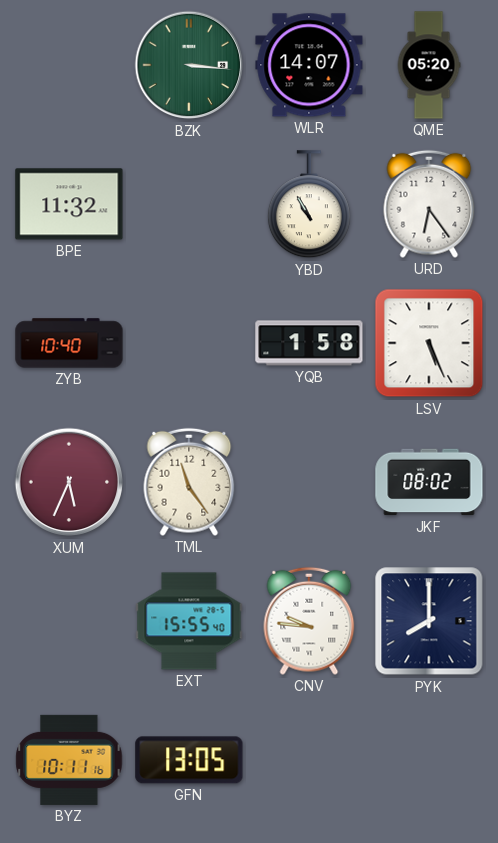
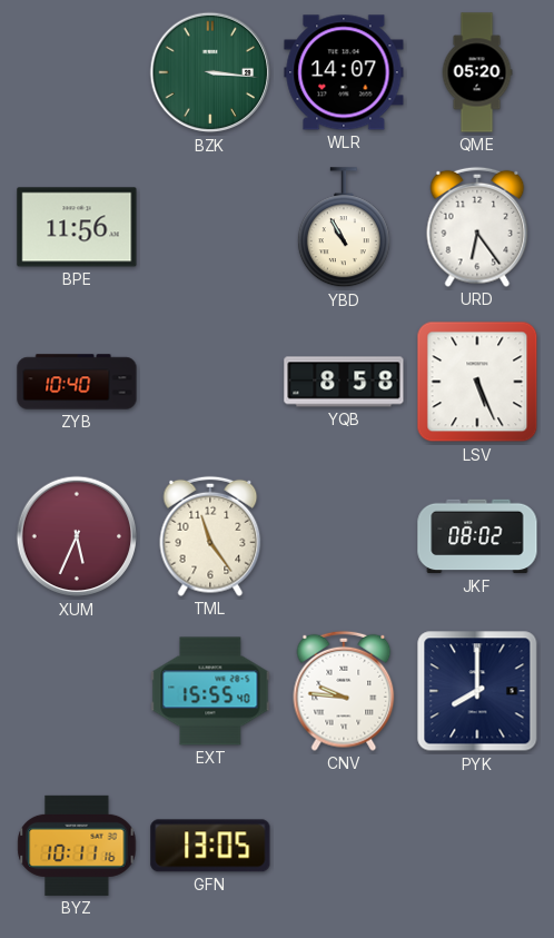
BPE: 11:32 -> 11:56 (77, 227)
YQB: 1:58 -> 8:58 (344, 382)
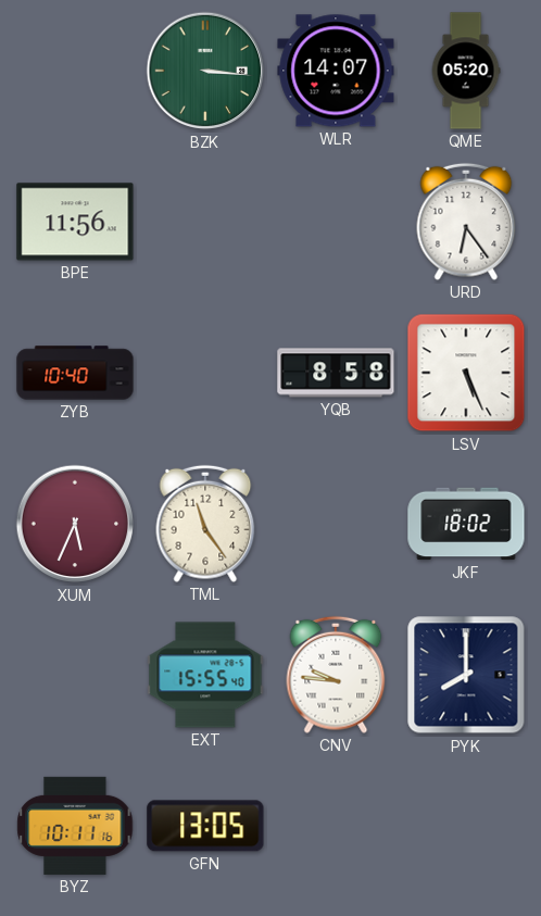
YBD: 10:55 -> none (344, 228)
JKF: 08:02 -> 18:02 (466, 524)
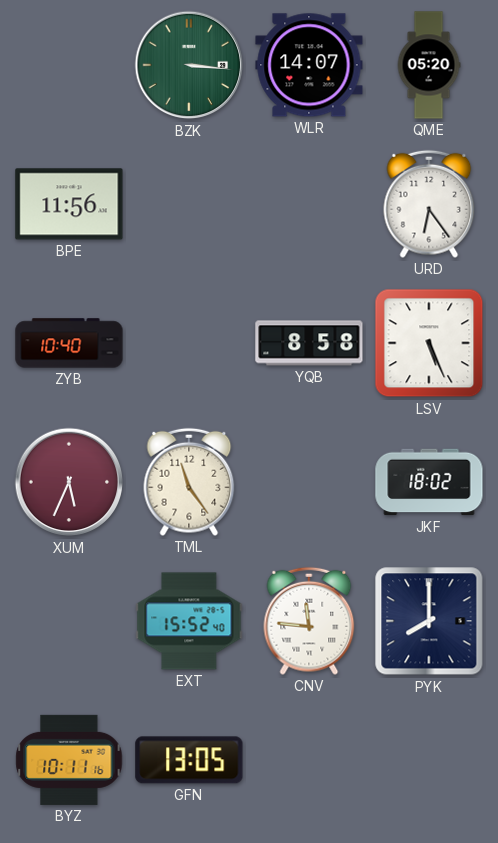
EXT: 15:55 -> 15:52 (189, 621)
CNV: 9:46 -> 11:46 (309, 621)
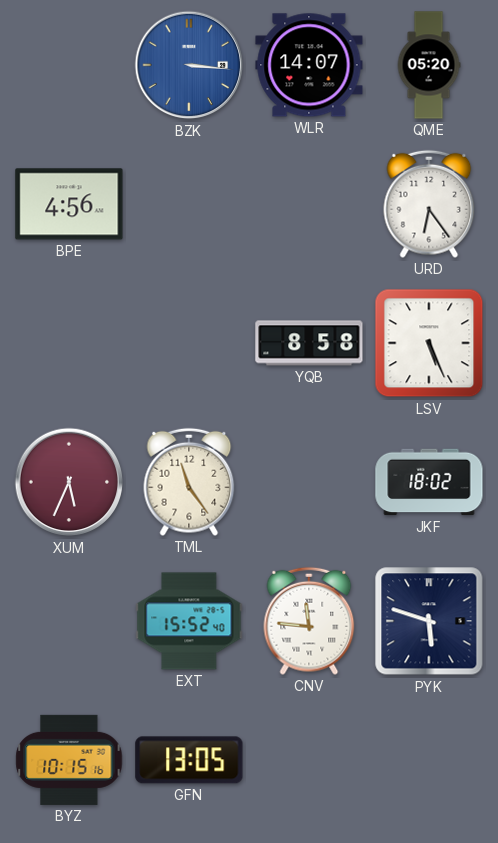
BZK dial: green -> blue (189, 65)
BPE: 11:56 -> 4:56 (69, 204)
ZYB: 10:40 -> none (69, 343)
PYK: 8:00 -> 5:48 (429, 621)
BYZ: 10:11 -> 10:15 (69, 760)
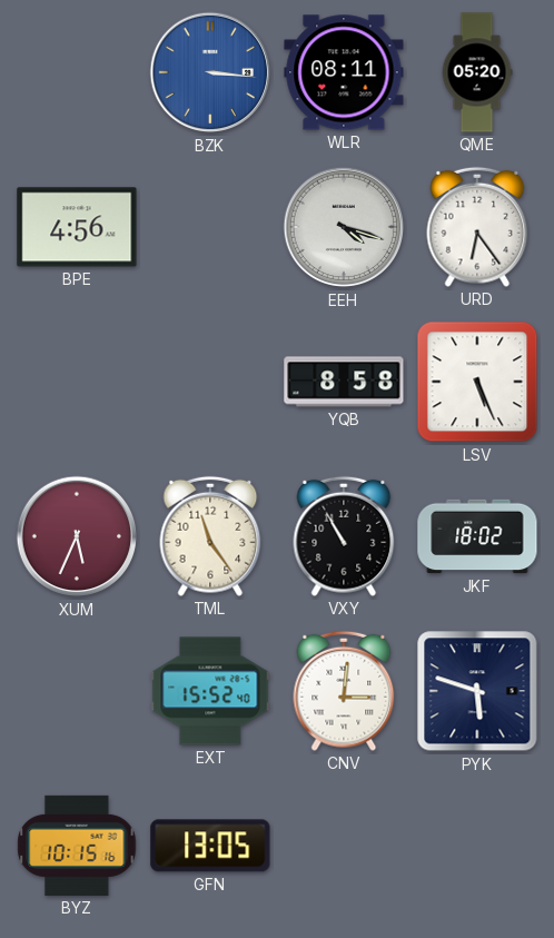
WLR: 14:07 -> 08:11 (344, 72)
EEH: none -> 4:18 (344, 227)
VXY: none -> 10:55 (344, 536)
CNV: 11:46 -> 3:01 (344, 691)
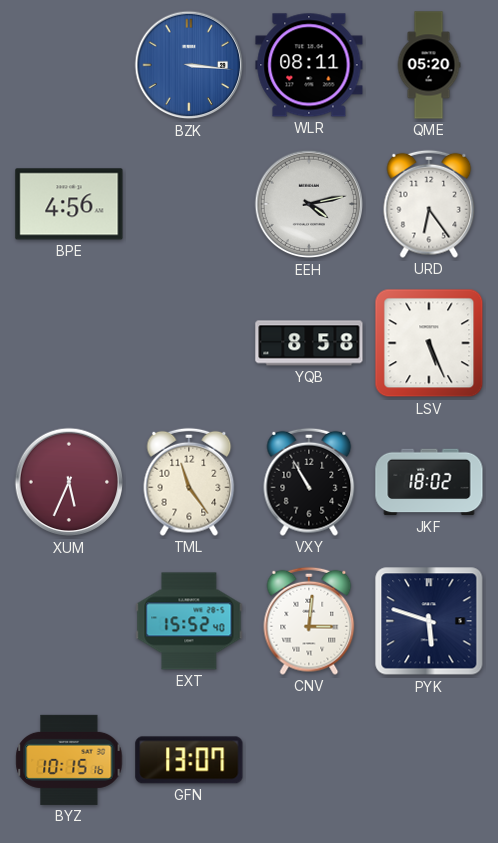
EEH: 4:18 -> 4:13 (309, 204)
GFN: 13:05 -> 13:07 (189, 760)
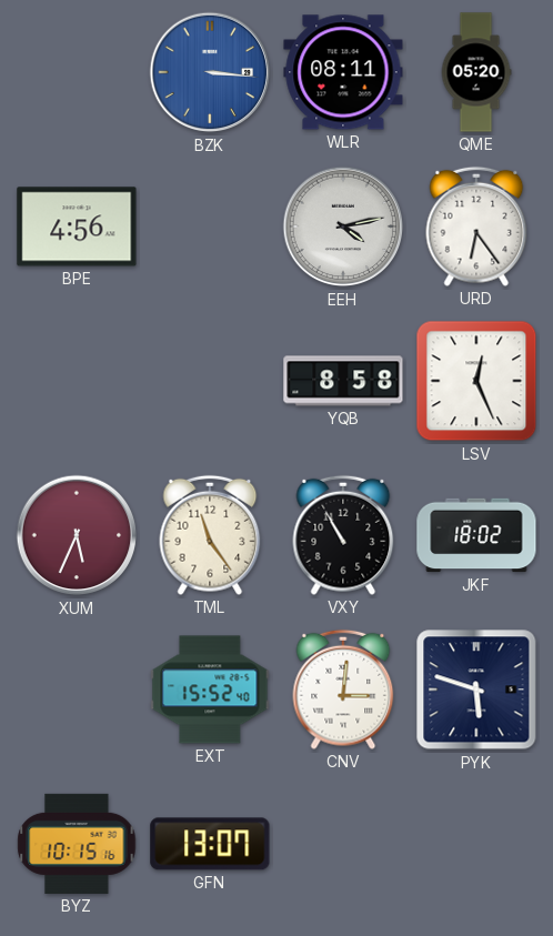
LSV: 5:26 -> 12:26 (476, 381)
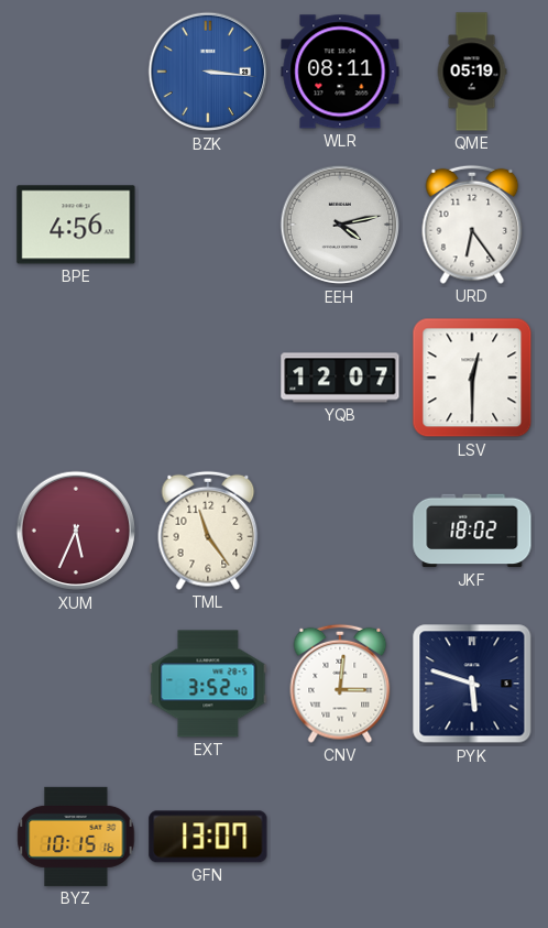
QME: 05:20 -> 05:19 (472, 72)
YQB: 8:58 -> 12:07 (340, 378)
LSV: 12:26 -> 12:30 (472, 378)
VXY: 10:55 -> none (343, 535)
EXT: 15:52 -> 3:52 (208, 684)
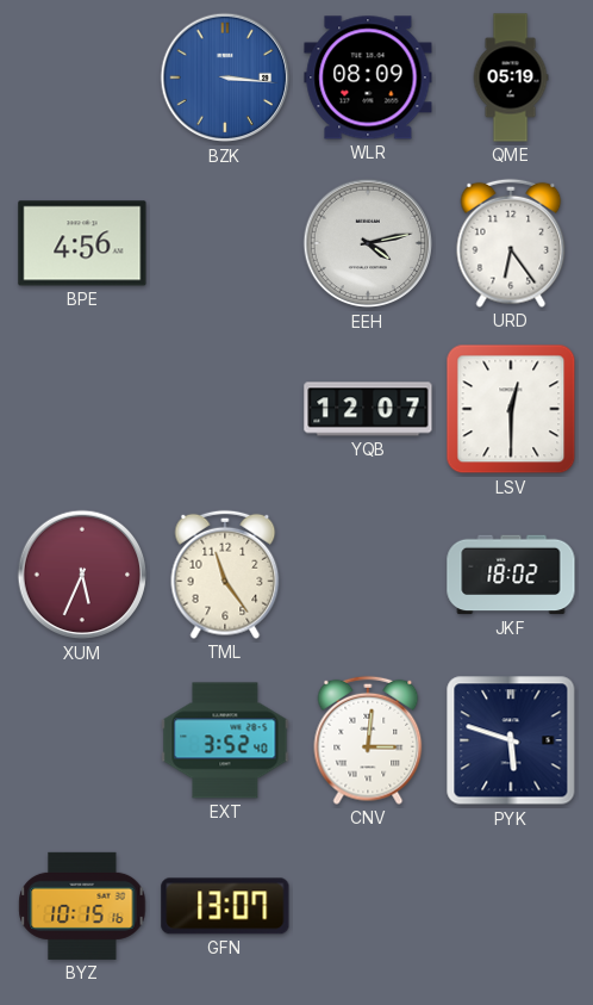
WLR: 08:11 -> 08:09 (368, 77)
